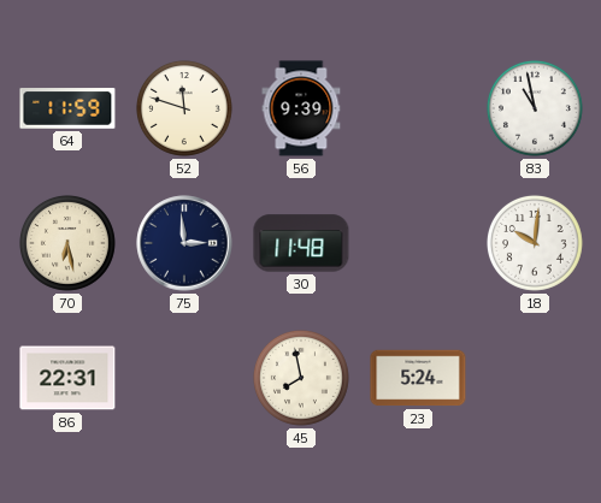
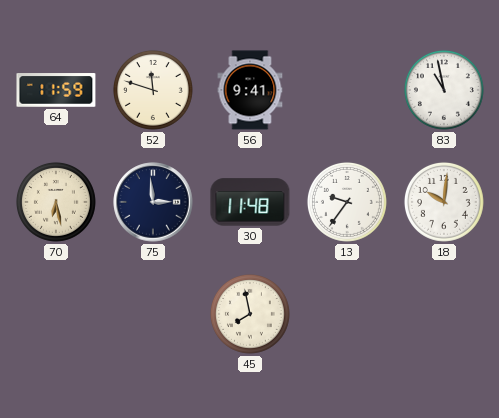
56: 9:39 -> 9:41 (250, 90)
13: none -> 9:36 (347, 202)
86: 22:31 -> none (67, 378)
23: 5:24 -> none (418, 378)
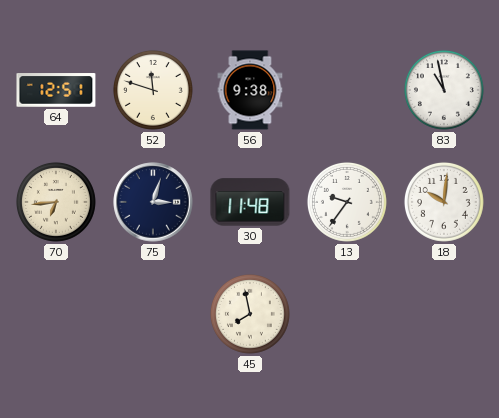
64: 11:59 -> 12:51 (56, 90)
56: 9:41 -> 9:38 (250, 90)
70: 6:28 -> 6:44 (56, 202)
75: 2:59 -> 3:03 (153, 202)
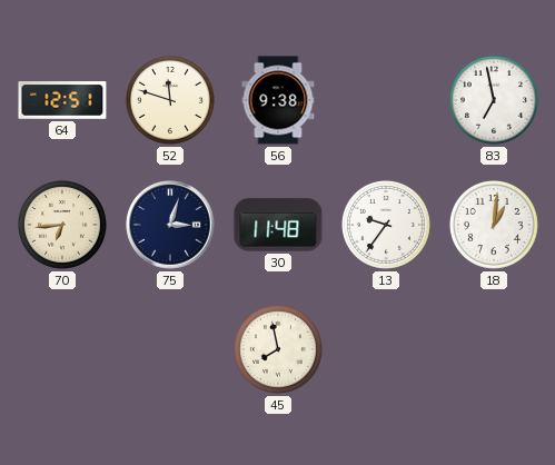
83: 10:58 -> 6:58 (494, 100)
18: 10:01 -> 1:01 (494, 225)
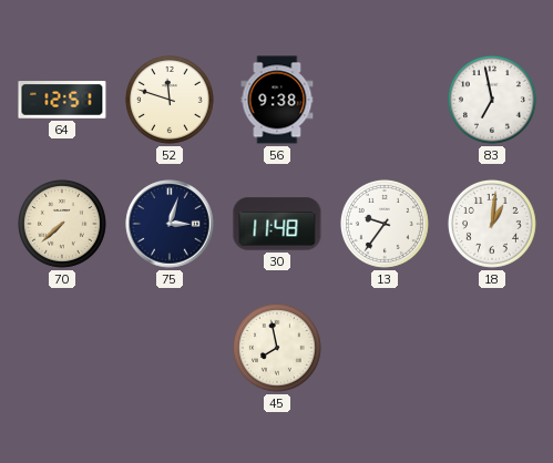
70: 6:44 -> 7:38 (62, 224)
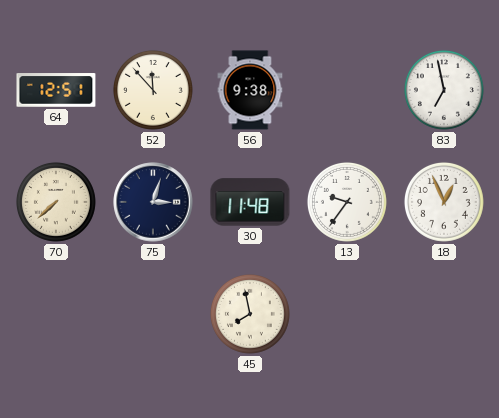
52: 11:48 -> 11:53 (153, 90)
18: 1:01 -> 12:56 (444, 202)
